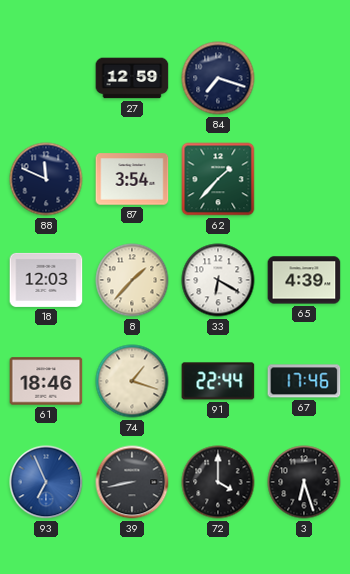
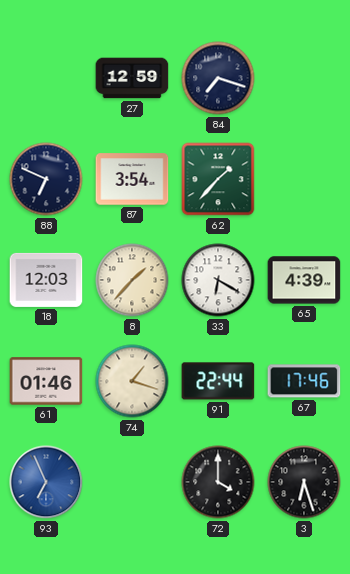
88: 11:49 -> 6:49 (46, 179)
61: 18:46 -> 01:46 (46, 381)
39: 8:43 -> none (132, 482)
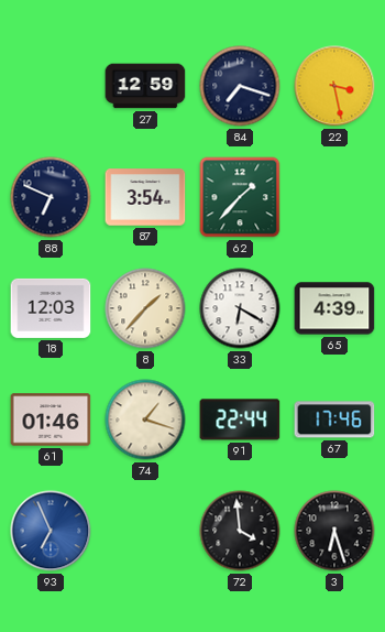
22: none -> 3:28 (334, 86)
72: 4:00 -> 3:59 (240, 531)
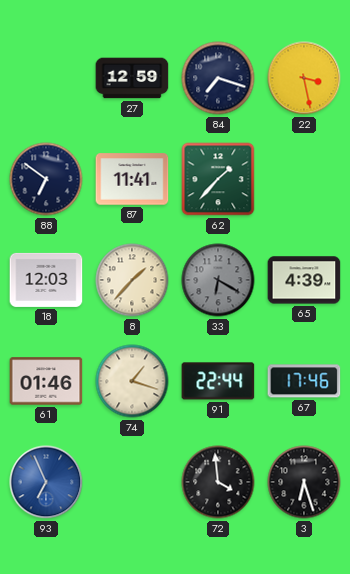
88: 6:49 -> 6:51 (46, 179)
87: 3:54 -> 11:41 (132, 179)
33 dial: white -> grey (218, 280)
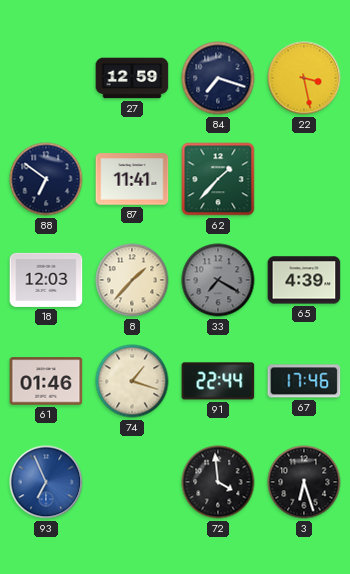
33: 6:20 -> 7:20 (218, 280)
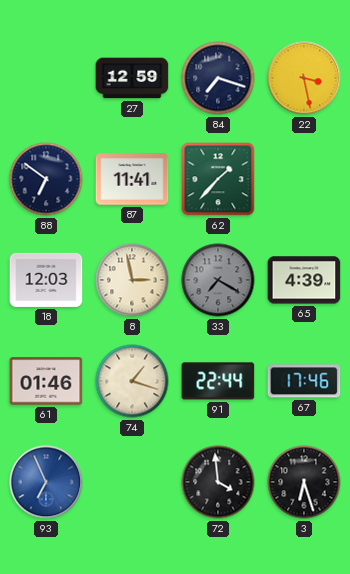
8: 1:37 -> 2:58 (132, 280)
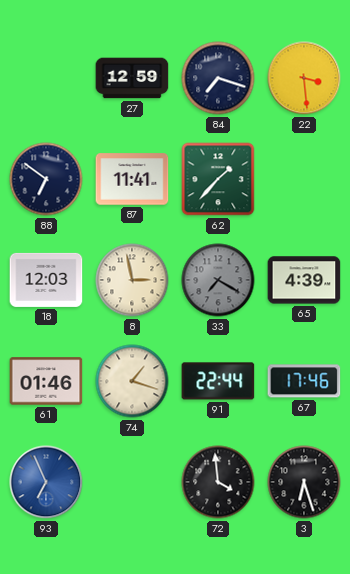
22: 3:28 -> 3:29 (304, 78)
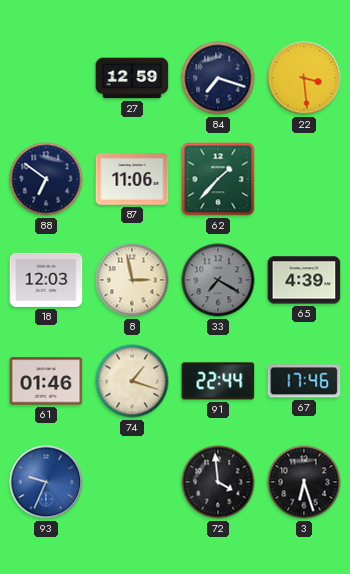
87: 11:41 -> 11:06 (132, 179)
93: 6:56 -> 9:34 (46, 482)
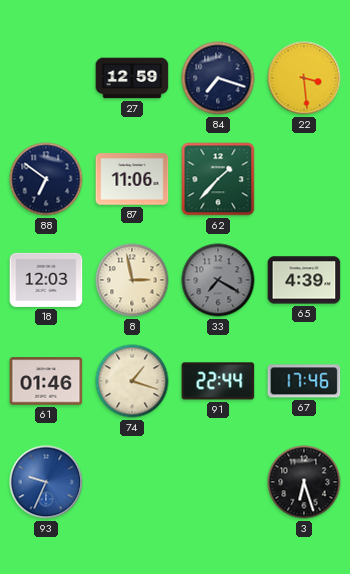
72: 3:59 -> none (218, 482)
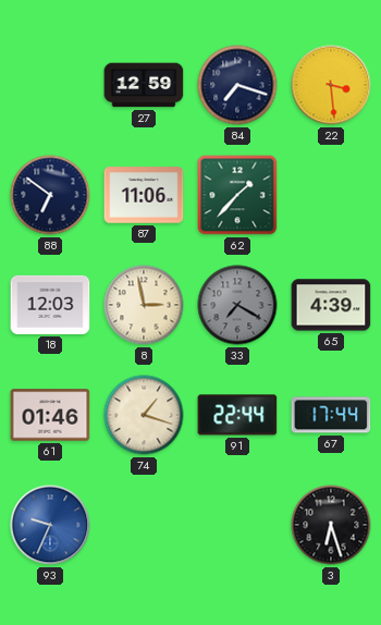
67: 17:46 -> 17:44 (331, 415)
